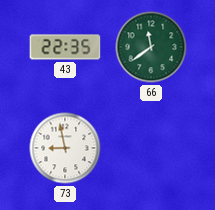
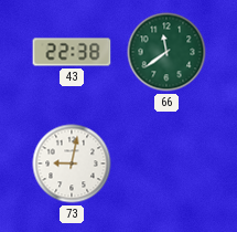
43: 22:35 -> 22:38 (72, 52)
73: 8:58 -> 9:02 (72, 164)
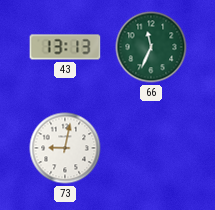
43: 22:38 -> 13:13 (65, 47)
66: 11:39 -> 11:34 (151, 47)
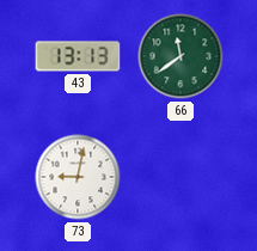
66: 11:34 -> 11:39 (180, 56)
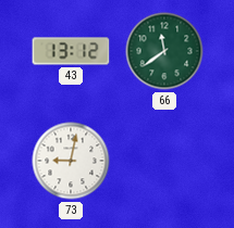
43: 13:13 -> 13:12 (71, 51)
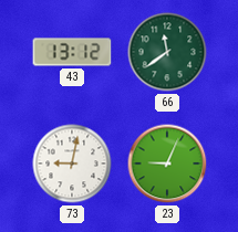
23: none -> 9:04 (167, 164)
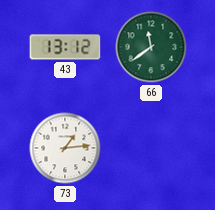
73: 9:02 -> 1:14 (65, 148)
23: 9:04 -> none (167, 164)
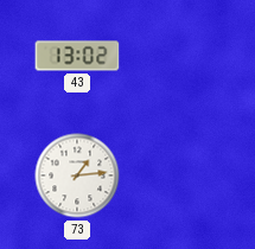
43: 13:12 -> 13:02 (77, 56)
66: 11:39 -> none (151, 47)
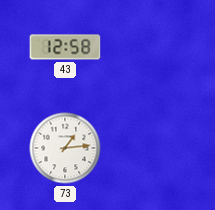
43: 13:02 -> 12:58 (65, 47)
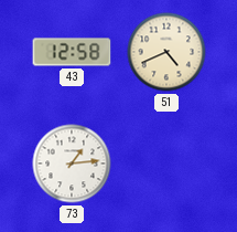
51: none -> 4:41 (166, 52)
